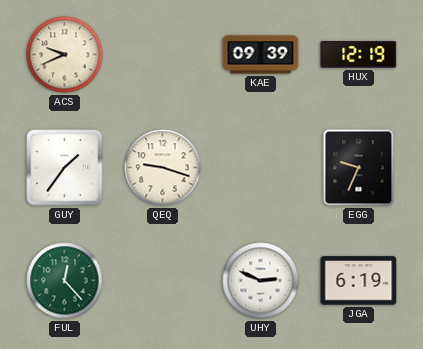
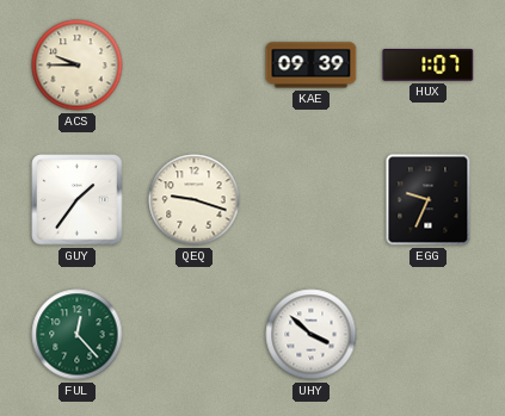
ACS: 9:41 -> 9:45 (78, 66)
HUX: 12:19 -> 1:07 (429, 66)
UHY: 2:49 -> 3:52 (312, 335)
JGA: 6:19 -> none (359, 281)
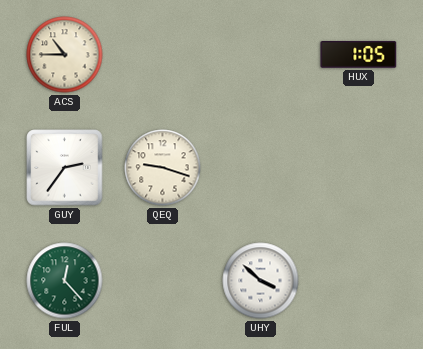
ACS: 9:45 -> 10:45 (65, 55)
KAE: 09:39 -> none (312, 66)
HUX: 1:07 -> 1:05 (359, 55)
GUY: 1:36 -> 2:36 (65, 168)
EGG: 9:34 -> none (429, 200)
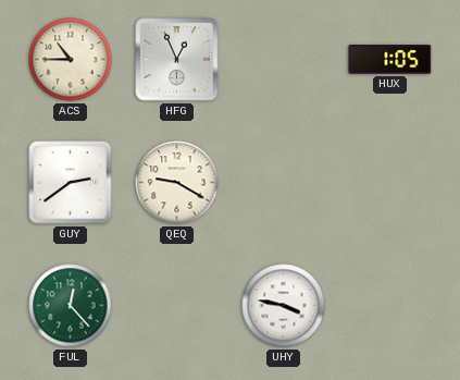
HFG: none -> 12:56 (177, 60)
GUY: 2:36 -> 2:39 (71, 183)
QEQ: 9:18 -> 9:20 (177, 183)
UHY: 3:52 -> 3:47 (284, 306)
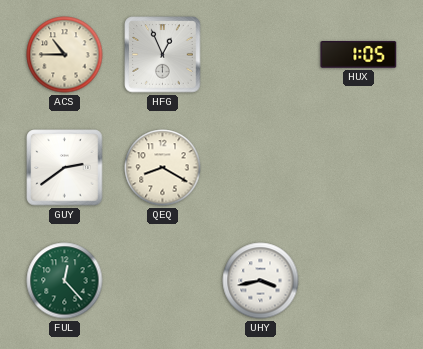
QEQ: 9:20 -> 8:20 (163, 168)
UHY: 3:47 -> 3:43 (261, 281)
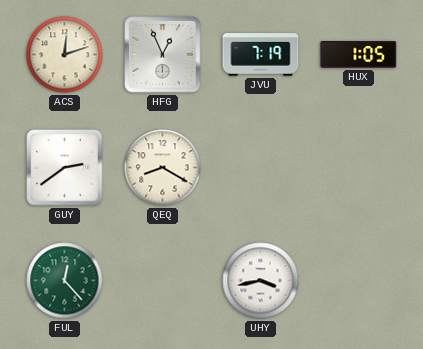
ACS: 10:45 -> 12:12 (65, 55)
JVU: none -> 7:19 (261, 55)
